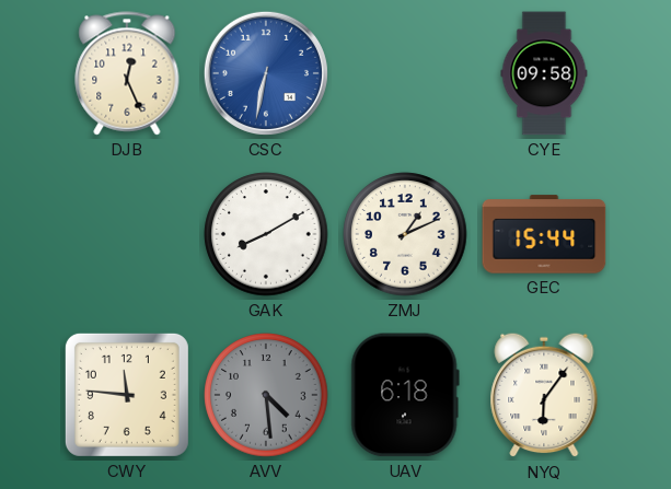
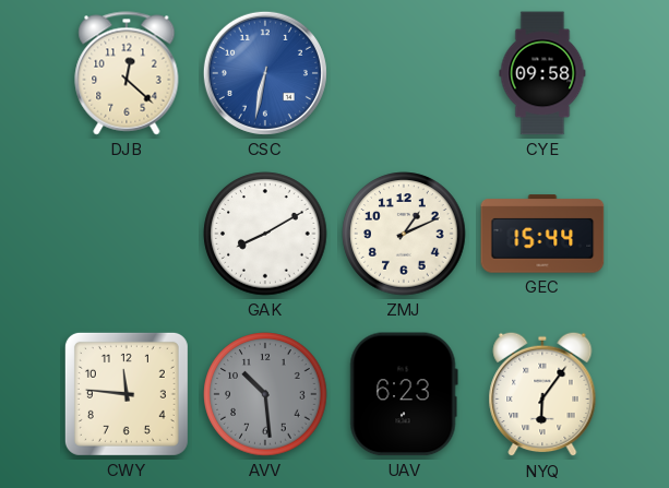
DJB: 12:26 -> 12:22 (127, 73)
AVV: 4:29 -> 10:29 (265, 394)
UAV: 6:18 -> 6:23 (404, 394)
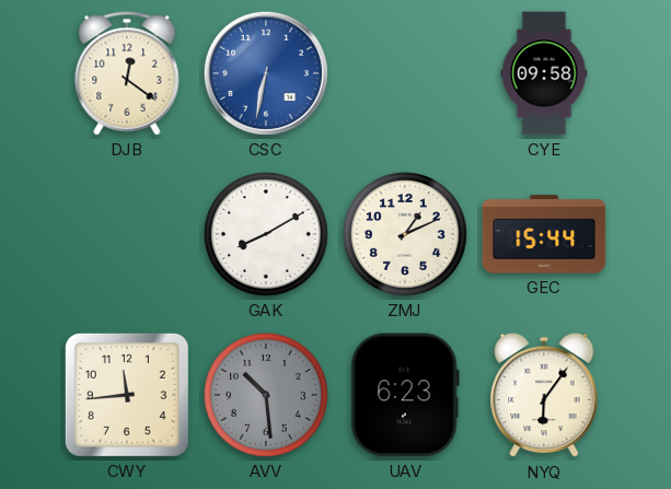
DJB: 12:22 -> 12:21 (127, 73)
CWY: 11:46 -> 11:44 (127, 395)
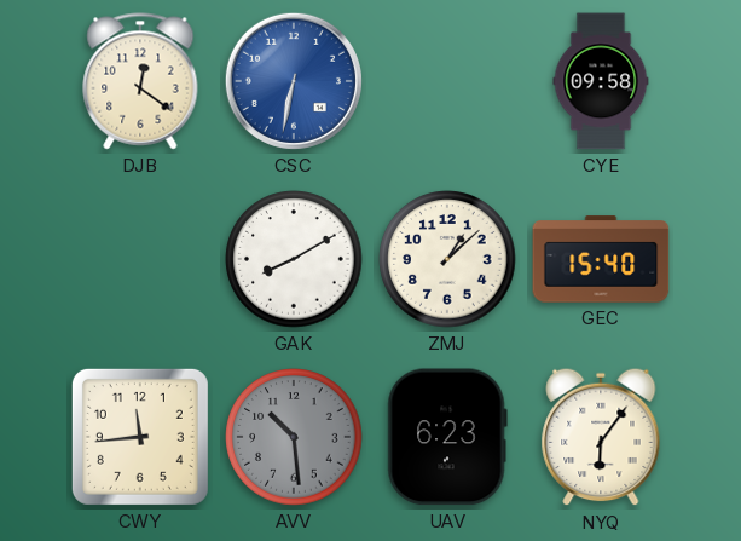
ZMJ: 1:11 -> 1:08 (447, 259)
GEC: 15:44 -> 15:40 (601, 259)
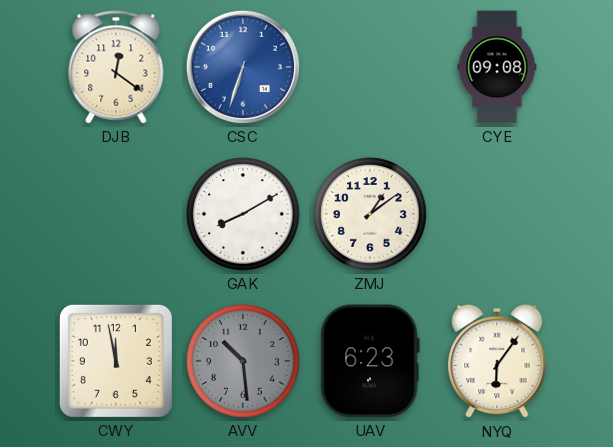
CSC: 6:32 -> 6:33 (243, 67)
CYE: 09:58 -> 09:08 (497, 67)
ZMJ: 1:08 -> 1:09 (370, 214)
GEC: 15:40 -> none (601, 259)
CWY: 11:44 -> 11:58 (116, 361)
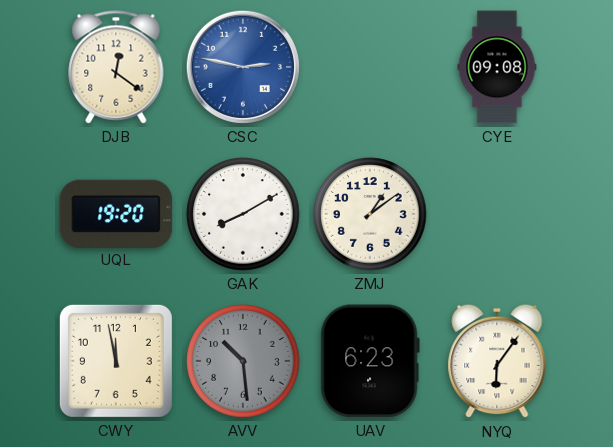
CSC: 6:33 -> 2:47 (243, 67)
UQL: none -> 19:20 (116, 213)
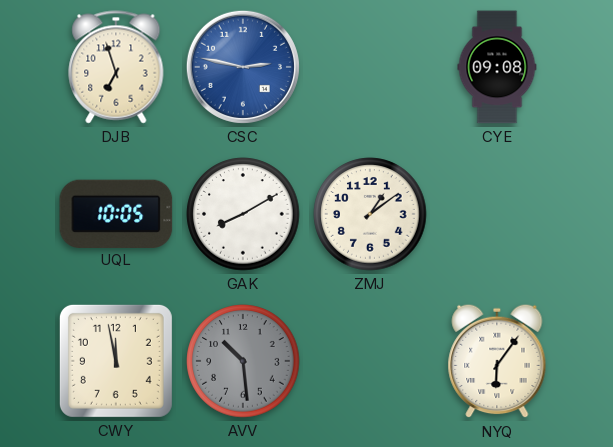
DJB: 12:21 -> 6:57 (116, 67)
UQL: 19:20 -> 10:05 (116, 213)
UAV: 6:23 -> none (370, 361)
